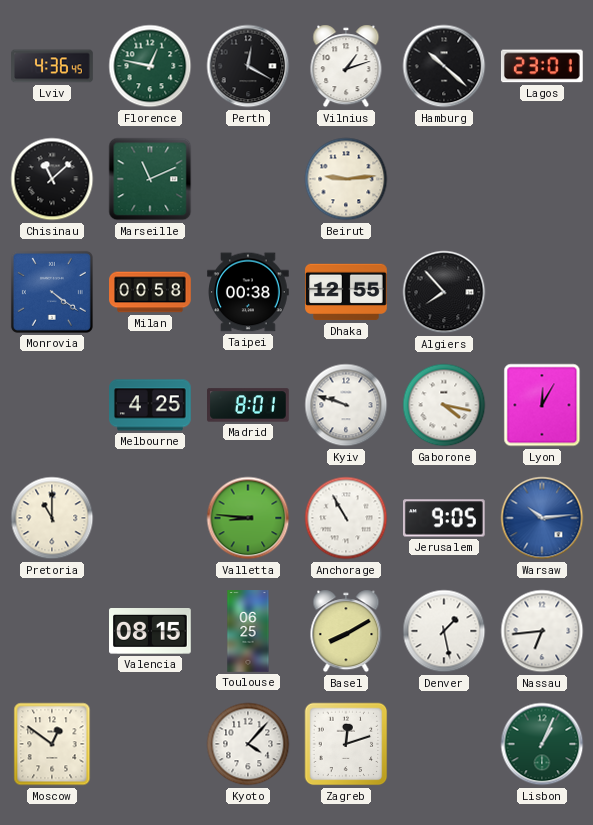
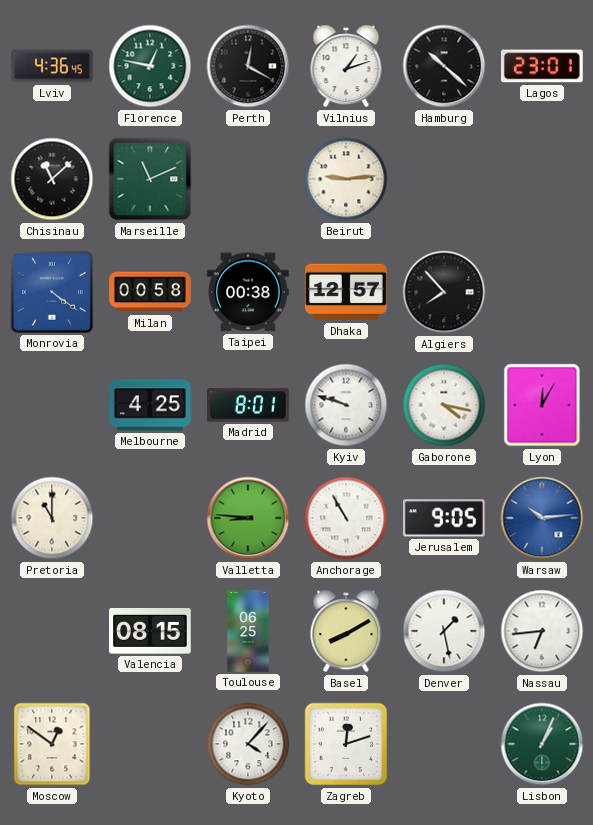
Dhaka: 12:55 -> 12:57 (346, 292)
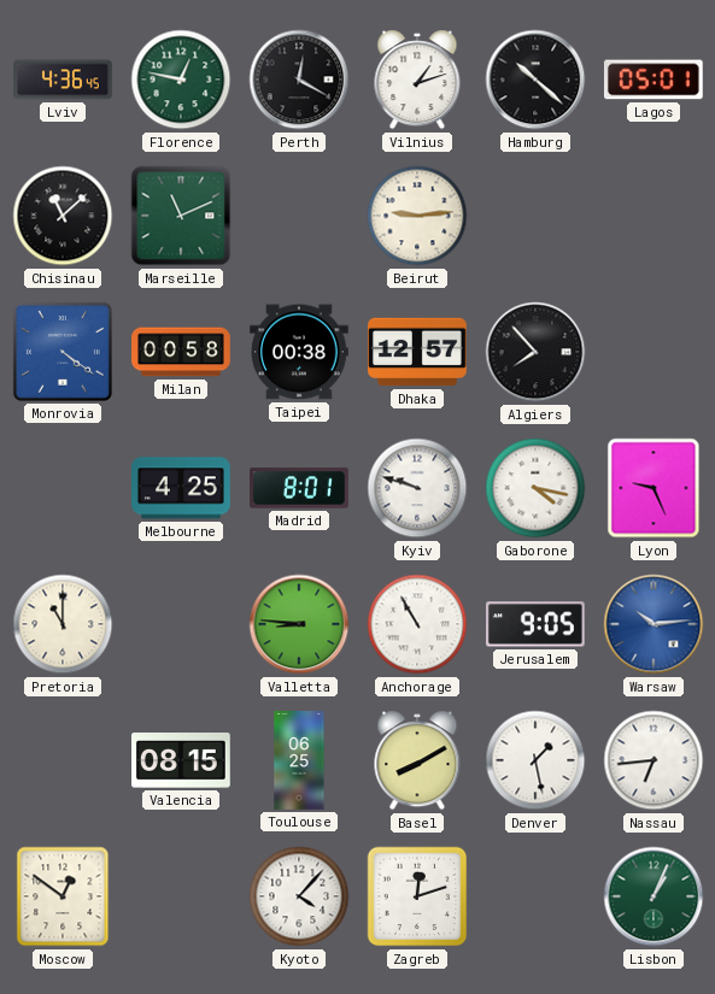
Lagos: 23:01 -> 05:01 (654, 80)
Lyon: 12:05 -> 9:26 (654, 488)
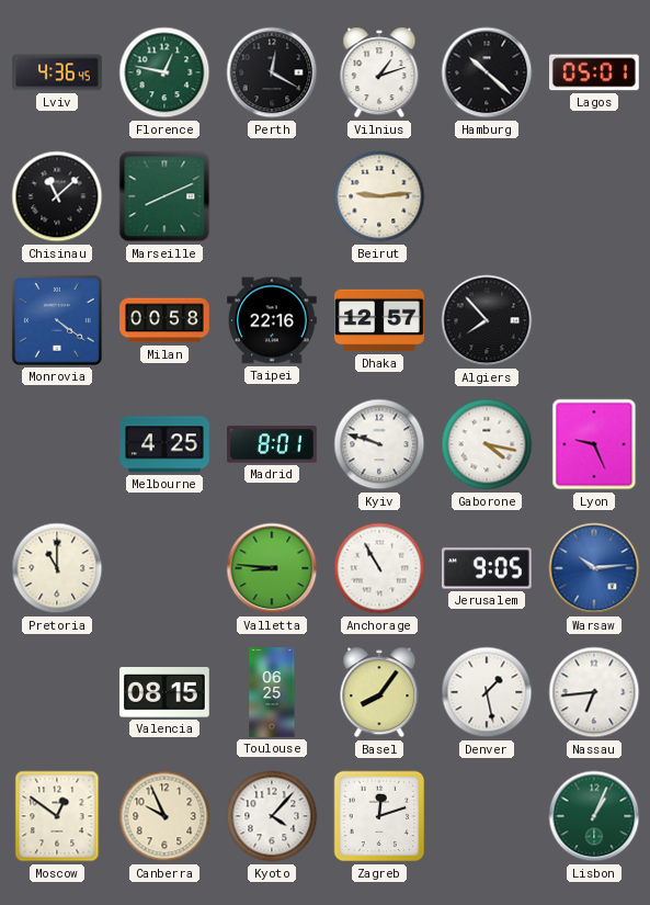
Marseille: 11:11 -> 8:11 (164, 196)
Taipei: 00:38 -> 22:16 (273, 320)
Basel: 8:10 -> 8:06 (379, 692)
Canberra: none -> 9:56 (164, 816)
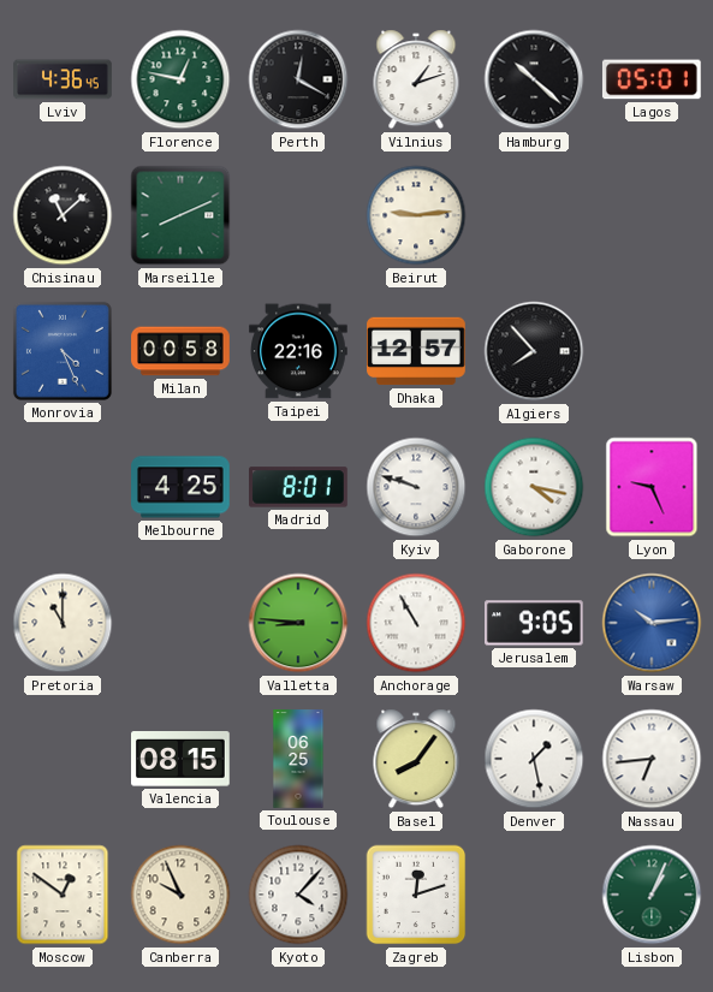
Monrovia: 4:21 -> 4:26 (63, 351)
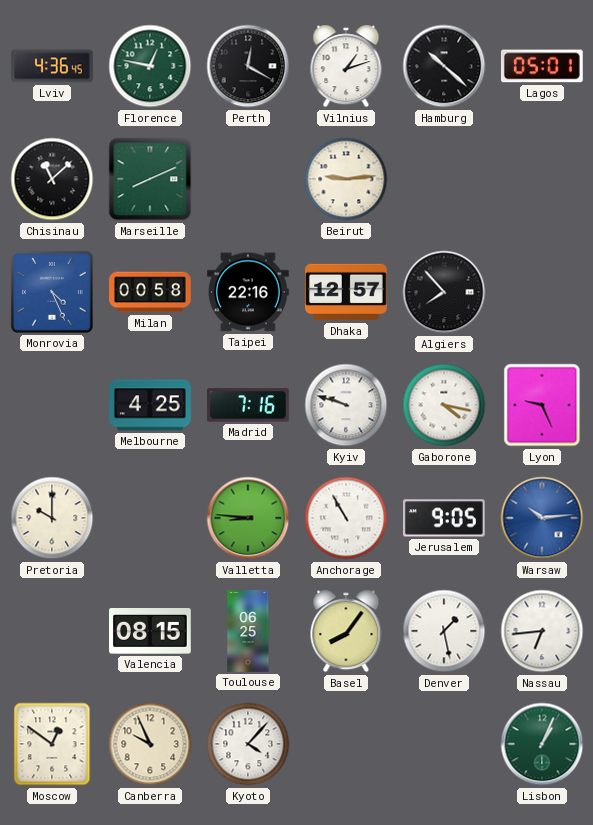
Madrid: 8:01 -> 7:16 (249, 405)
Pretoria: 11:00 -> 10:00 (52, 518)
Zagreb: 12:12 -> none (416, 895)
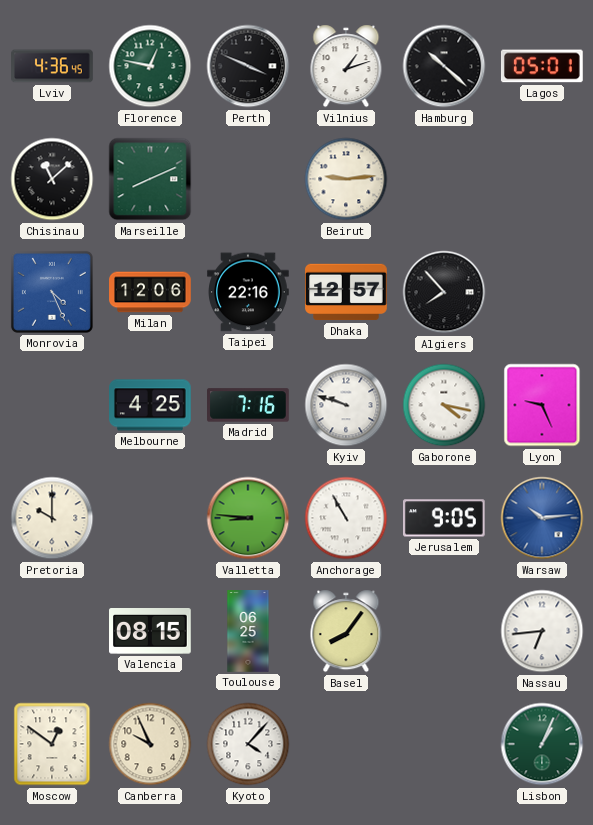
Perth: 12:20 -> 3:49 (248, 66)
Milan: 00:58 -> 12:06 (150, 292)
Denver: 1:28 -> none (444, 631)
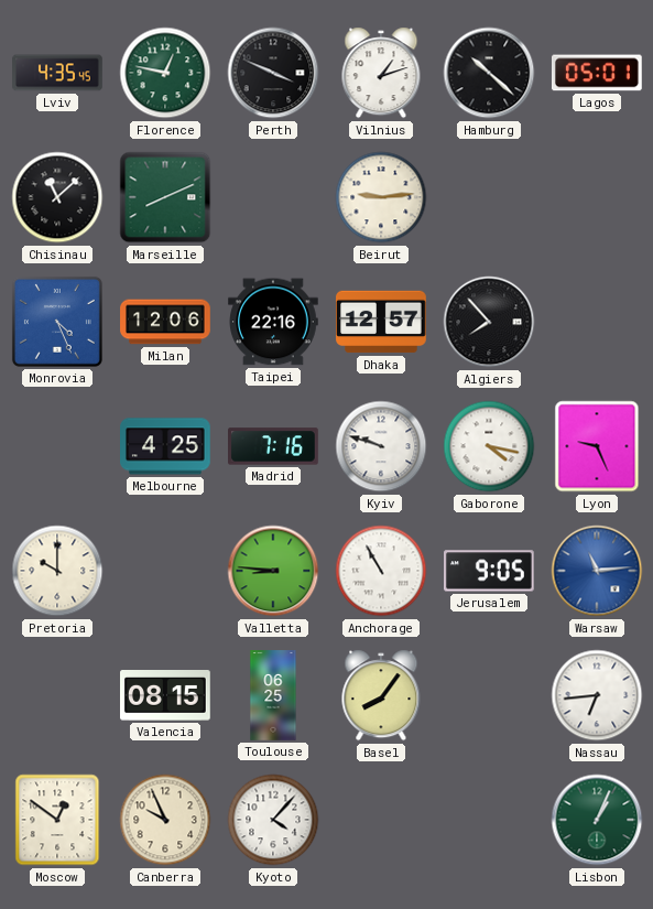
Lviv: 4:36 -> 4:35 (57, 73)
Warsaw: 10:14 -> 11:14 (597, 571)
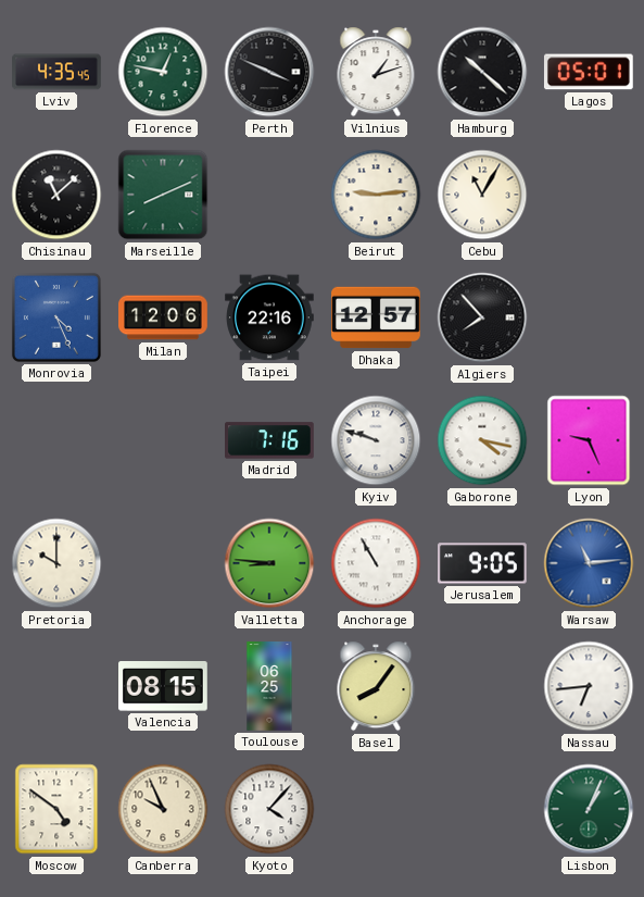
Cebu: none -> 11:05 (482, 195)
Melbourne: 4:25 -> none (166, 446)
Moscow: 12:51 -> 4:51 (56, 809)
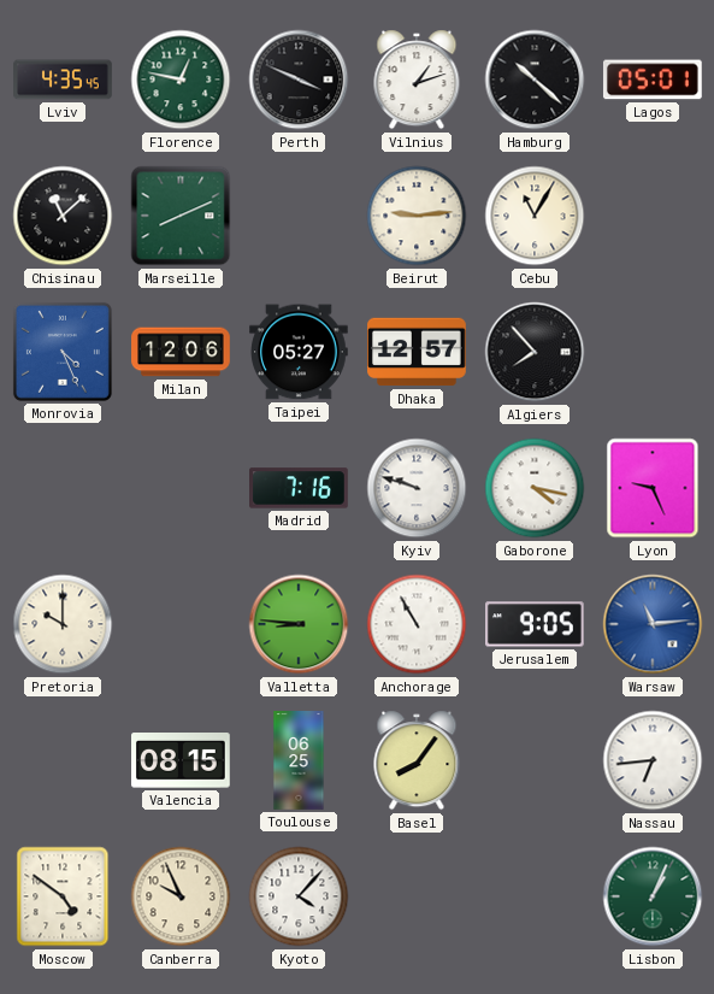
Taipei: 22:16 -> 05:27 (300, 352)
